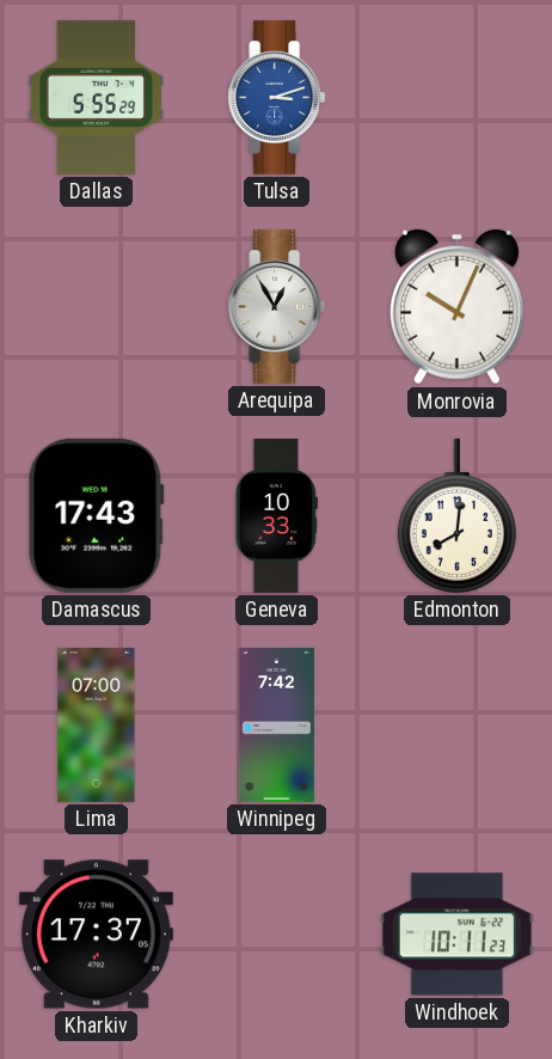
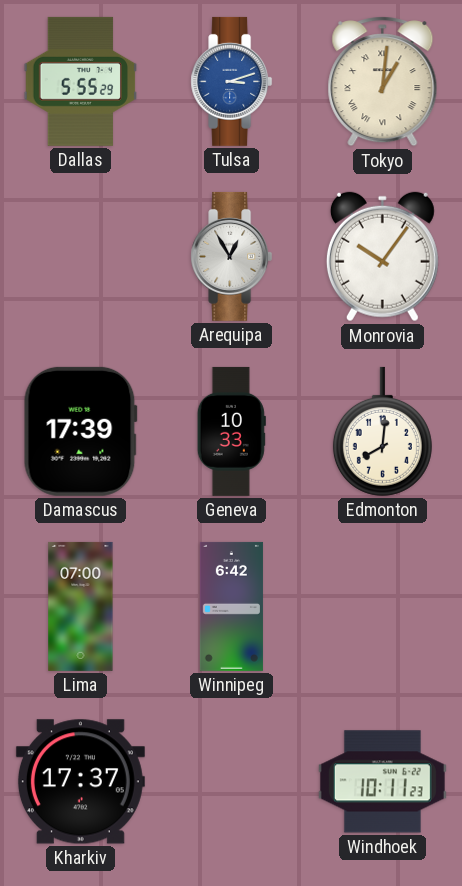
Tokyo: none -> 1:01 (383, 82)
Monrovia: 10:04 -> 10:06 (382, 257)
Damascus: 17:43 -> 17:39 (80, 431)
Winnipeg: 7:42 -> 6:42 (231, 606)
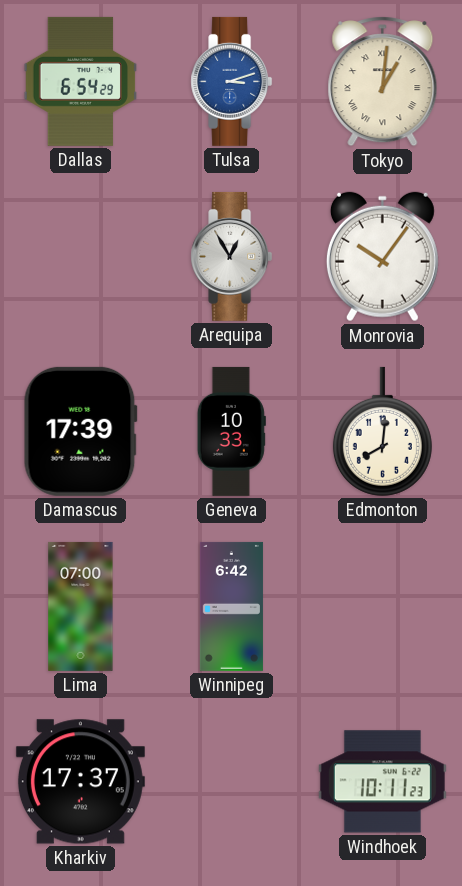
Dallas: 5:55 -> 6:54 (81, 81)
